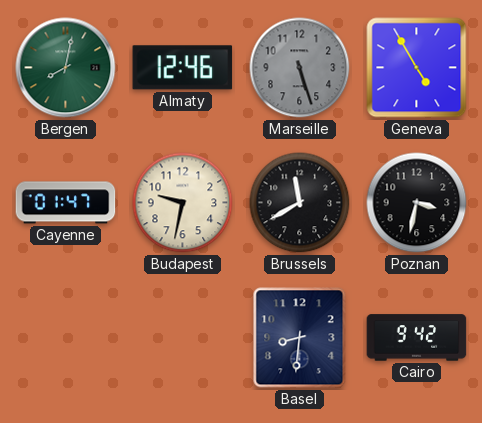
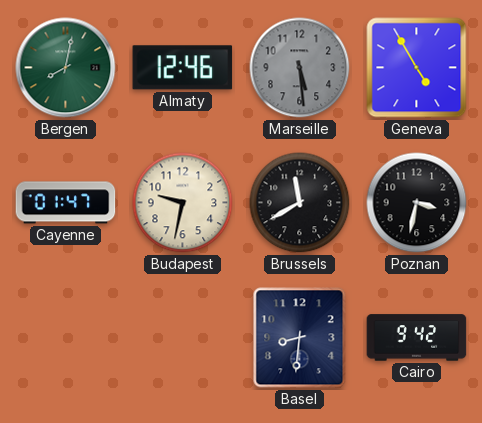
Marseille: 5:27 -> 5:29 (300, 68)
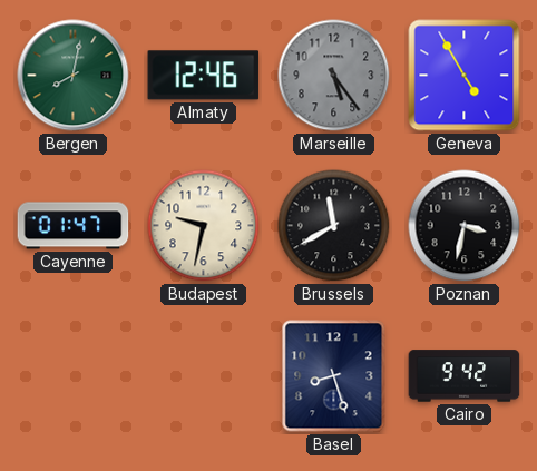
Marseille: 5:29 -> 5:24 (334, 76)
Basel: 8:31 -> 8:27 (334, 376)
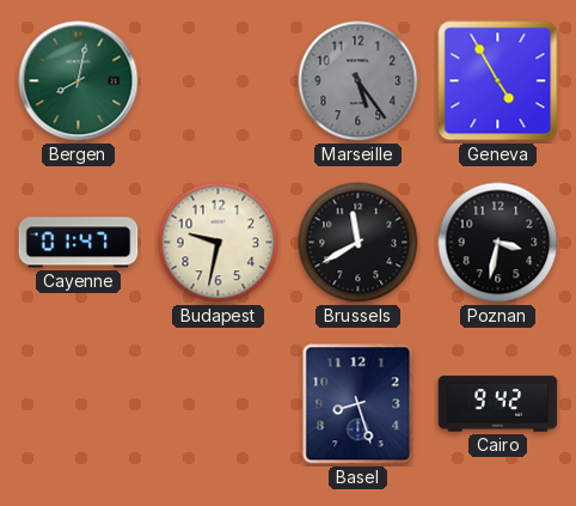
Almaty: 12:46 -> none (204, 76)
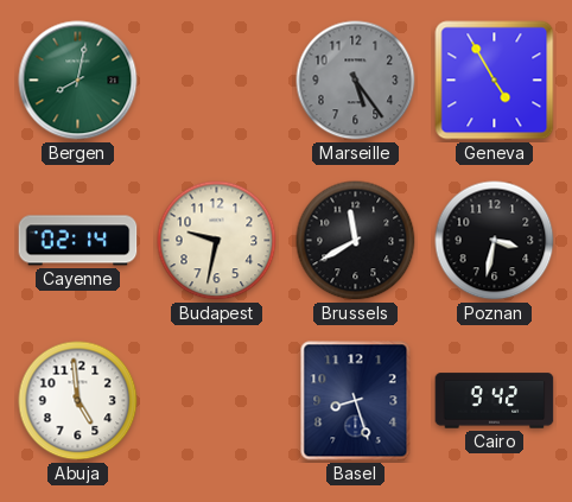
Cayenne: 01:47 -> 02:14 (78, 241)
Abuja: none -> 4:59 (78, 401)
